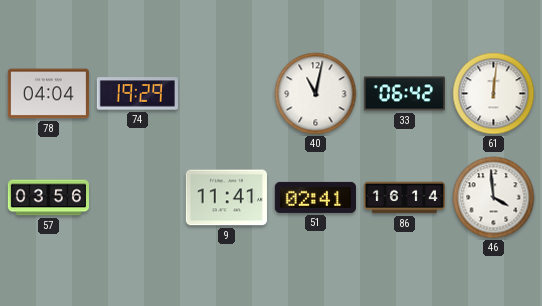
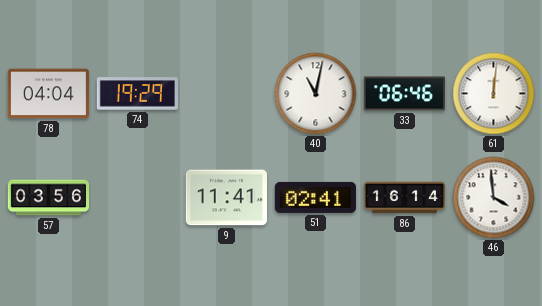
33: 06:42 -> 06:46 (404, 94)
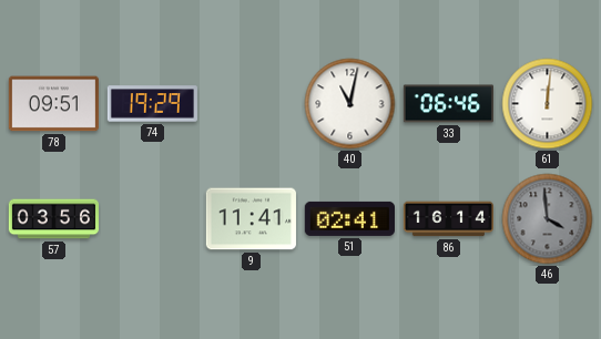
78: 04:04 -> 09:51 (53, 104)
46 dial: white -> grey (548, 219)
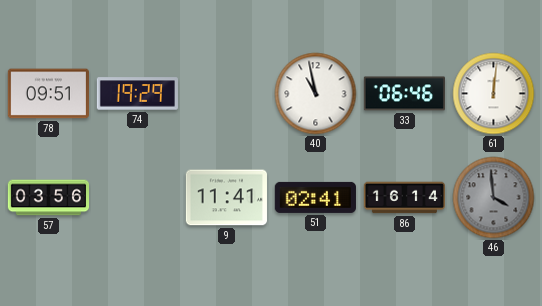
40: 11:02 -> 10:58 (316, 94)
